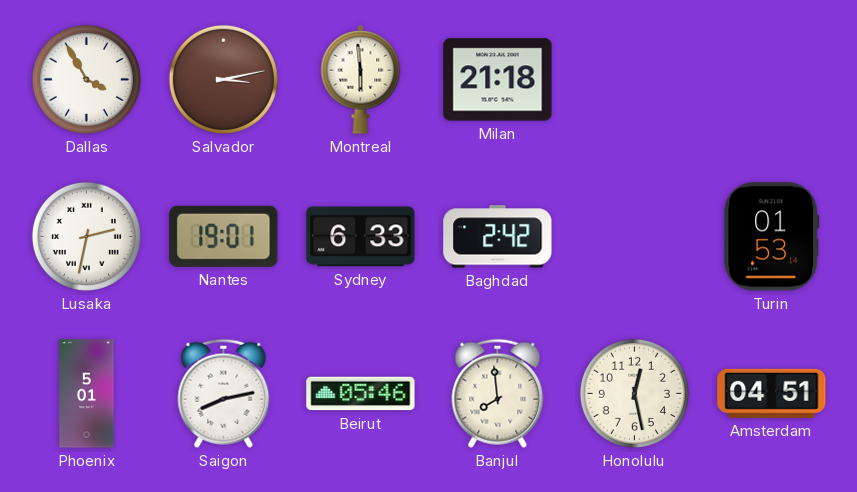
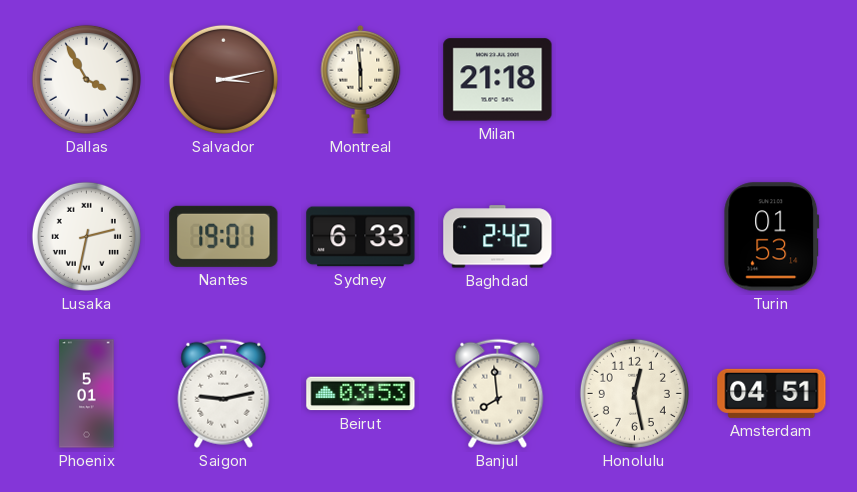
Saigon: 8:13 -> 9:13 (224, 393)
Beirut: 05:46 -> 03:53 (361, 394)
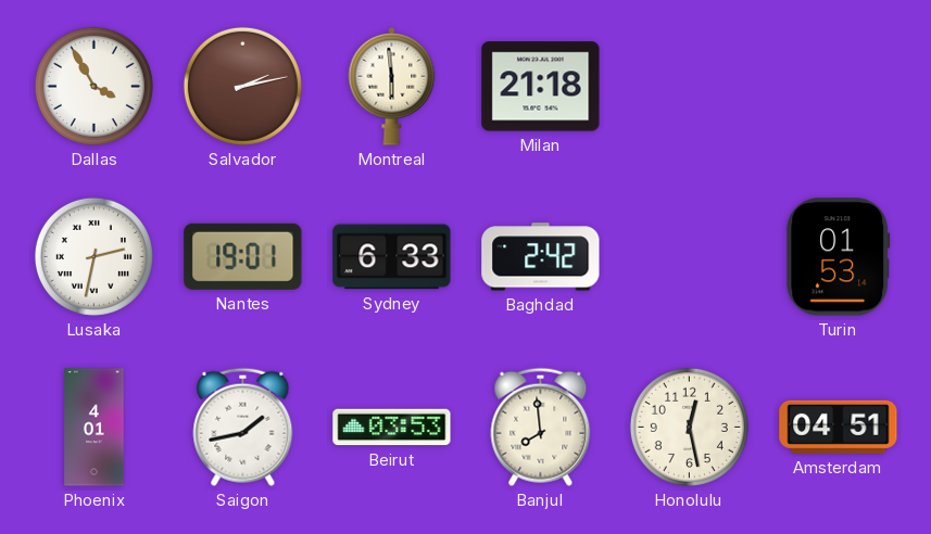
Salvador: 3:13 -> 2:13 (242, 86)
Phoenix: 5:01 -> 4:01 (95, 428)
Saigon: 9:13 -> 1:43 (243, 427)
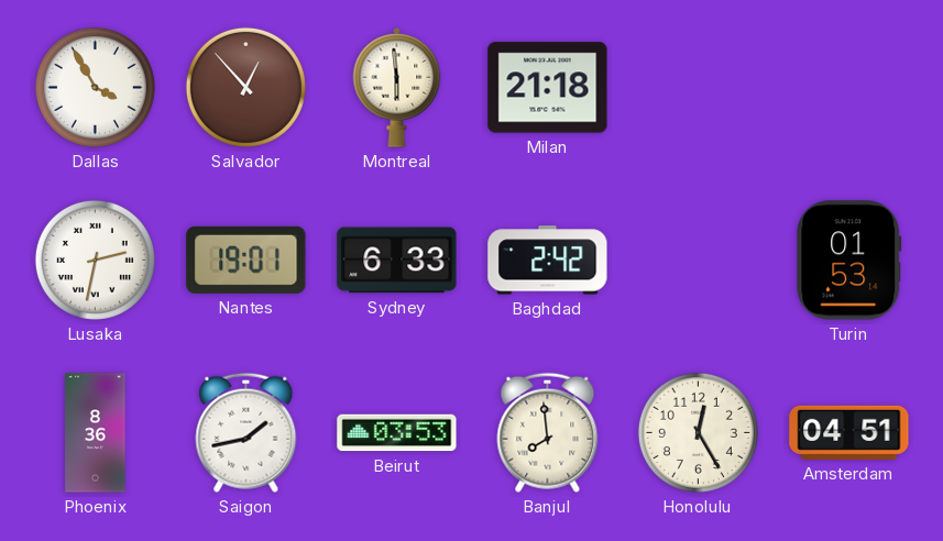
Salvador: 2:13 -> 12:53 (245, 87)
Phoenix: 4:01 -> 8:36 (96, 433)
Honolulu: 12:28 -> 12:25 (698, 432)
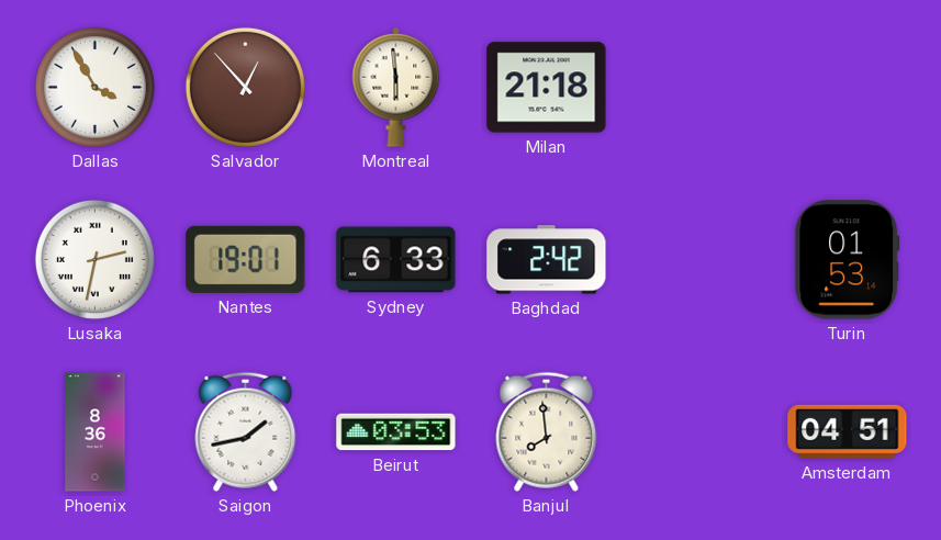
Honolulu: 12:25 -> none (698, 432)
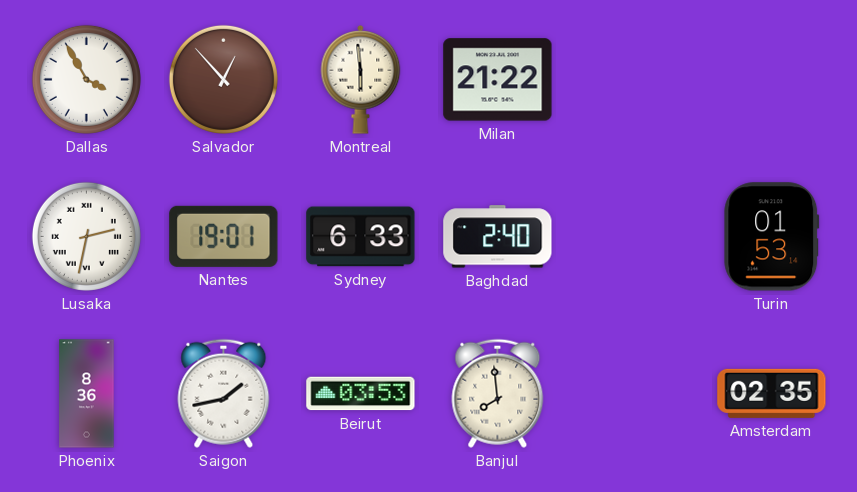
Milan: 21:18 -> 21:22 (498, 80)
Baghdad: 2:42 -> 2:40 (498, 237)
Amsterdam: 04:51 -> 02:35 (772, 393)
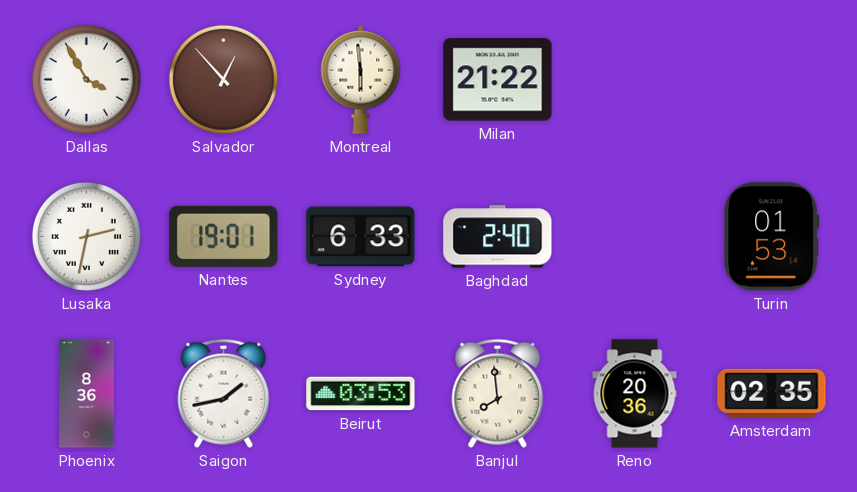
Reno: none -> 20:36 (635, 394)
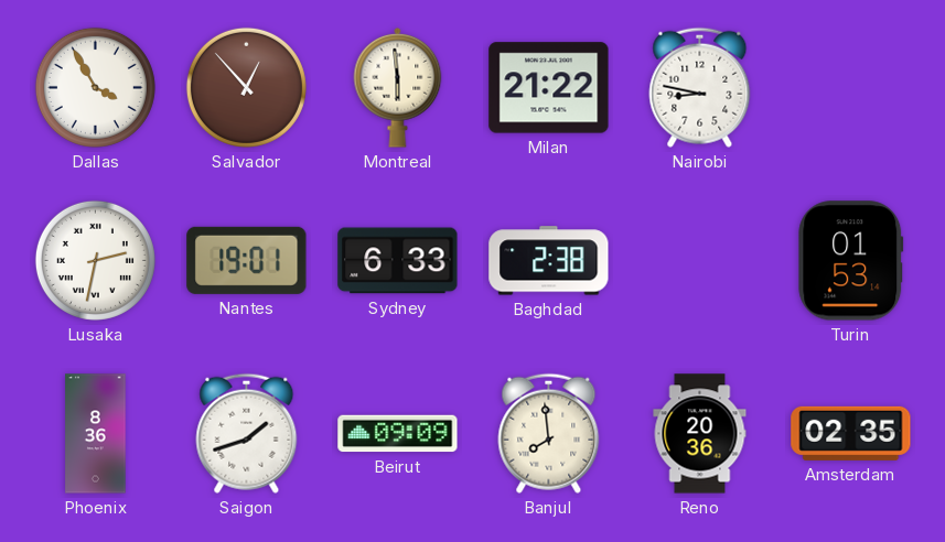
Nairobi: none -> 8:47 (700, 87)
Baghdad: 2:40 -> 2:38 (549, 261)
Saigon: 1:43 -> 1:42 (247, 433)
Beirut: 03:53 -> 09:09 (398, 434)
